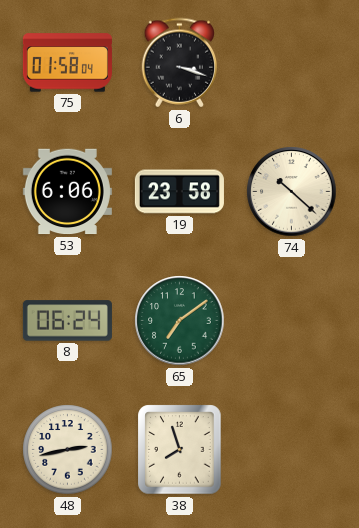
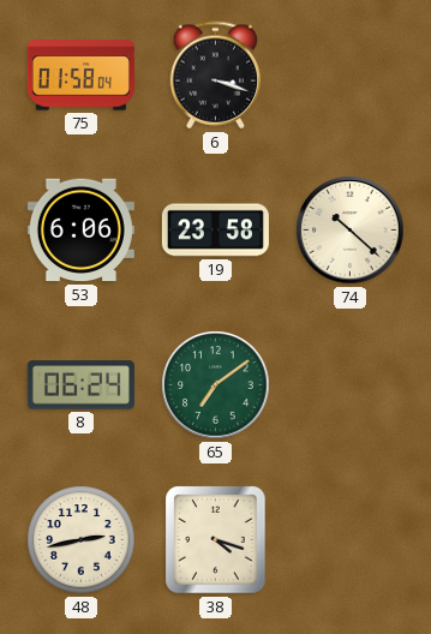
38: 7:57 -> 4:18 (216, 540)
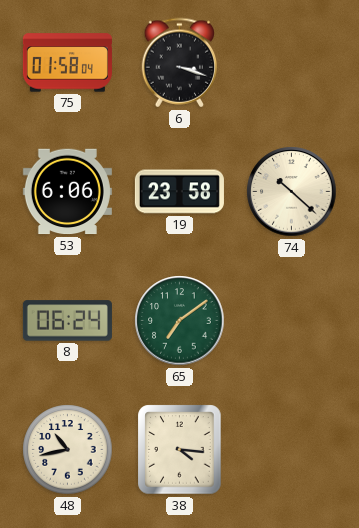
48: 2:43 -> 10:43 (68, 450)
38: 4:18 -> 4:16 (180, 450)
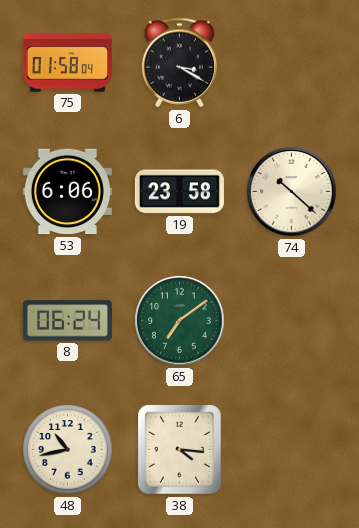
6: 3:18 -> 3:20 (180, 63)
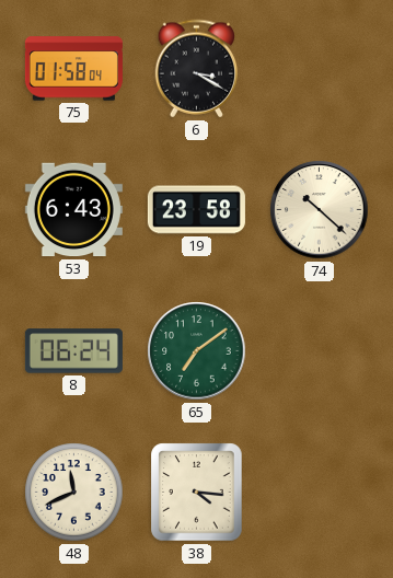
53: 6:06 -> 6:43 (73, 210)
48: 10:43 -> 11:41 (74, 493)
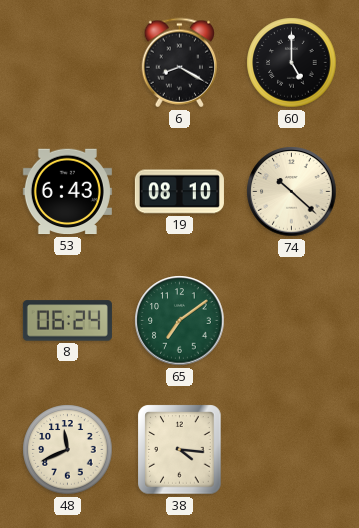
75: 01:58 -> none (73, 69)
6: 3:20 -> 8:20 (180, 63)
60: none -> 5:00 (292, 63)
19: 23:58 -> 08:10 (179, 192)
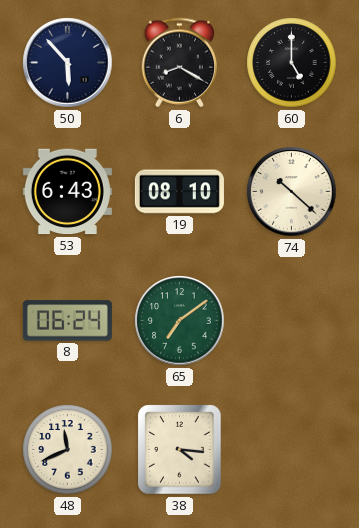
50: none -> 5:53 (68, 63)
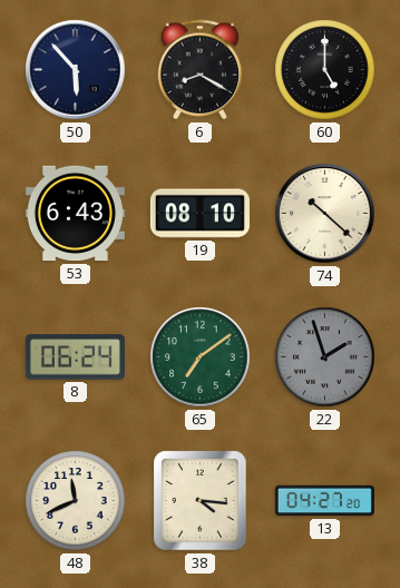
22: none -> 1:57 (325, 357)
13: none -> 04:27 (324, 501)
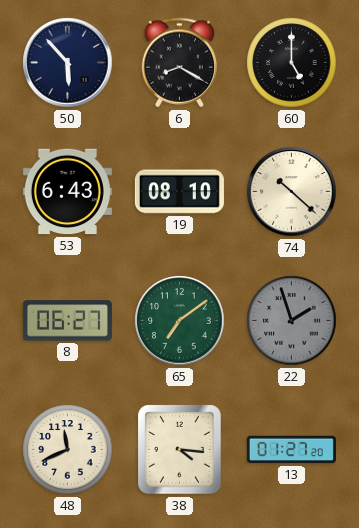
8: 06:24 -> 06:27 (67, 321)
13: 04:27 -> 01:27 (291, 450)
